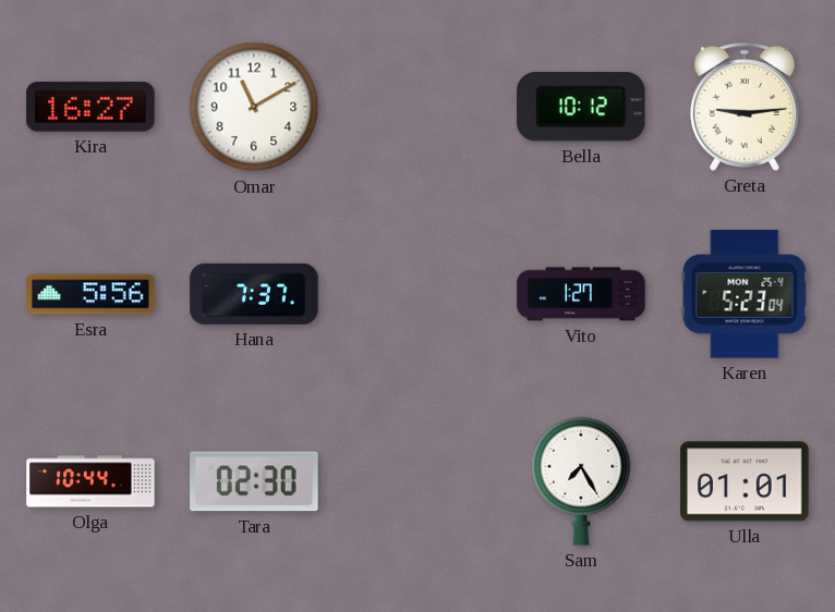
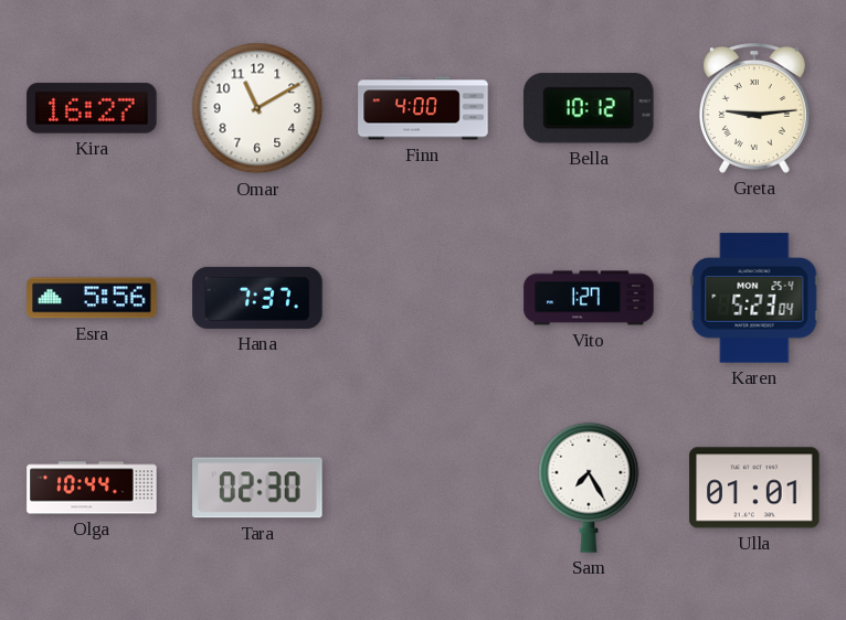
Finn: none -> 4:00 (423, 108)
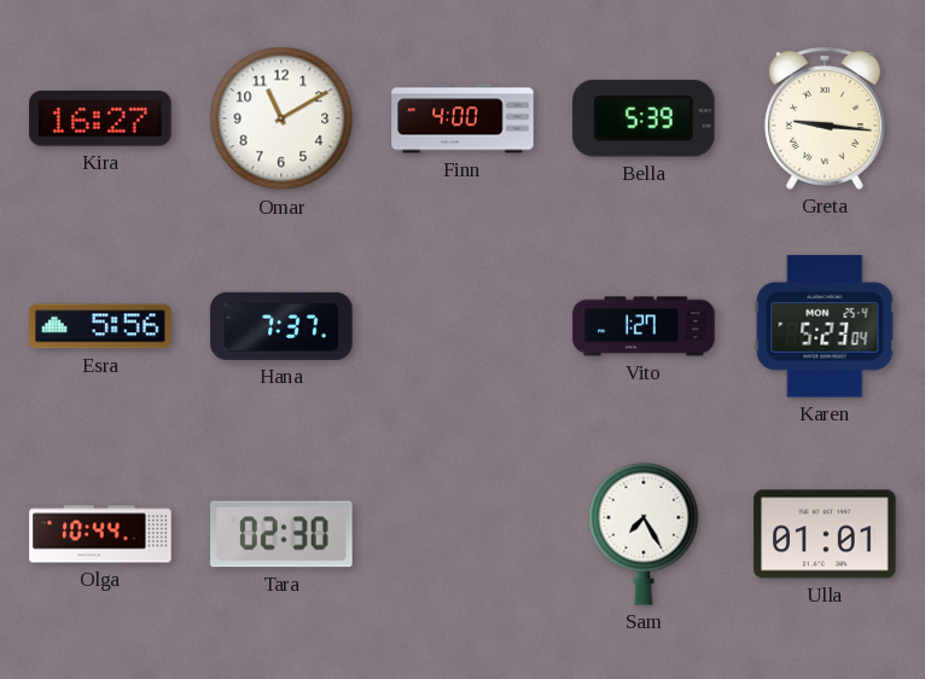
Bella: 10:12 -> 5:39 (645, 118)
Greta: 9:14 -> 9:16 (825, 118)
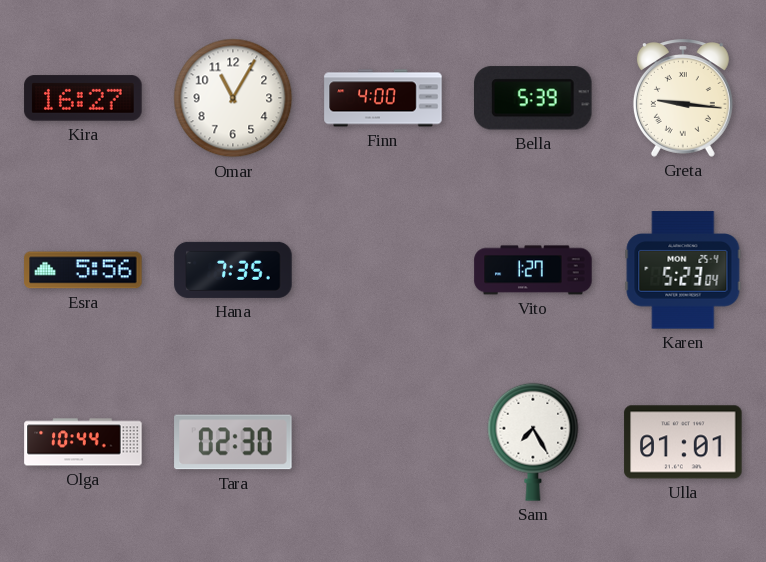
Omar: 11:10 -> 11:05 (233, 98)
Hana: 7:37 -> 7:35 (233, 270)
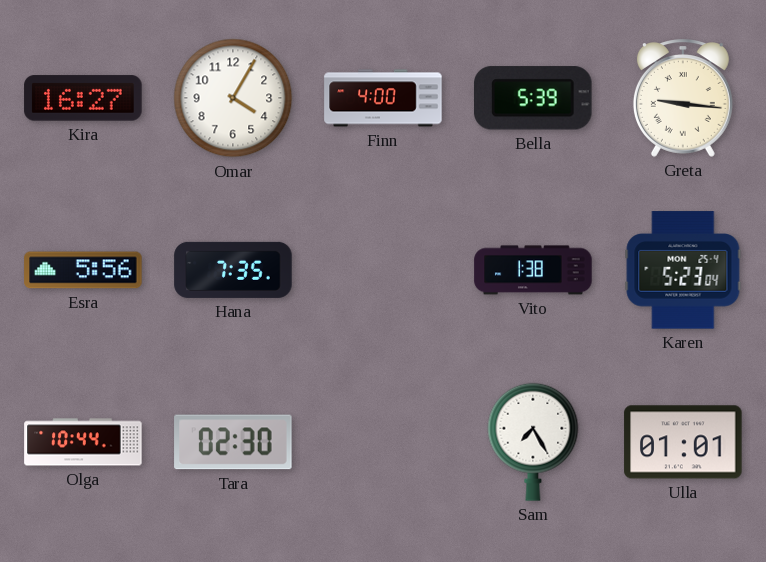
Omar: 11:05 -> 4:05 (233, 98)
Vito: 1:27 -> 1:38 (533, 270)
